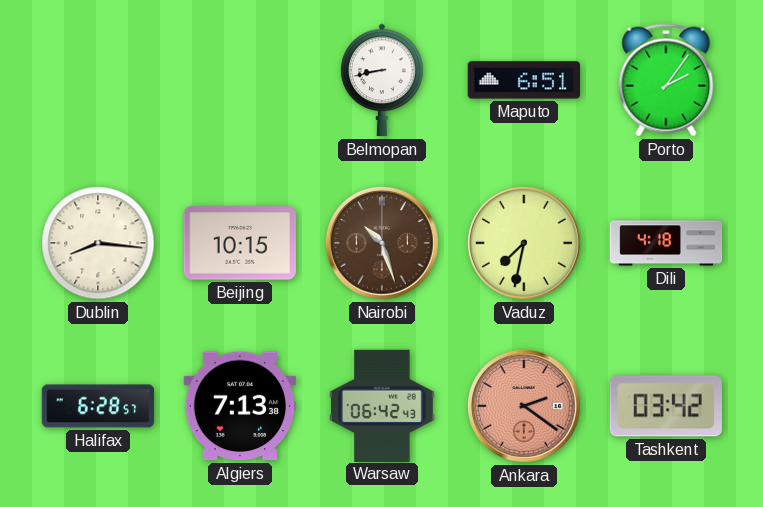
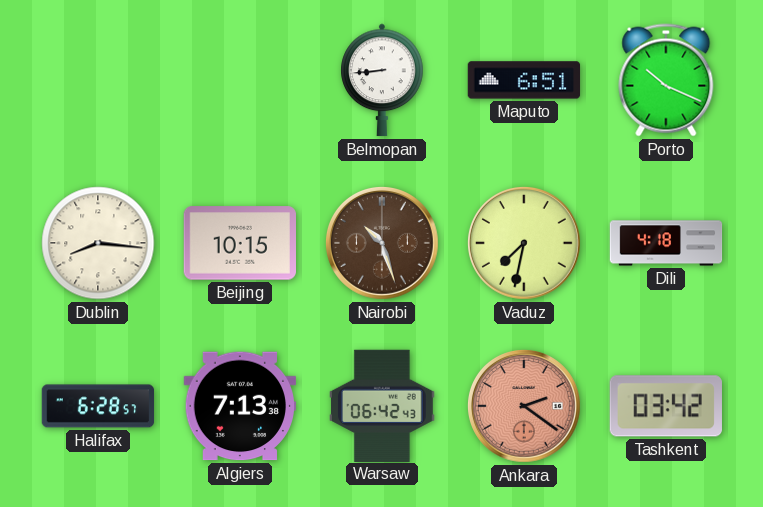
Belmopan: 8:43 -> 8:44 (382, 80)
Porto: 2:06 -> 10:19 (666, 80)
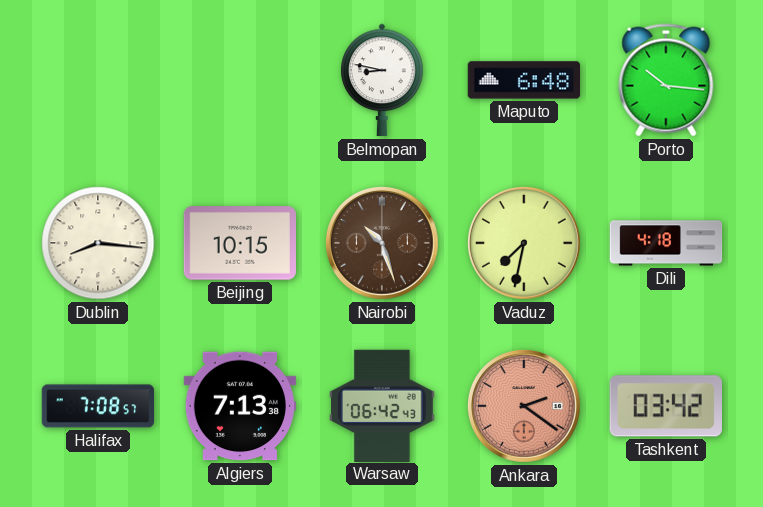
Belmopan: 8:44 -> 8:47 (382, 80)
Maputo: 6:51 -> 6:48 (524, 80)
Porto: 10:19 -> 10:16 (666, 80)
Halifax: 6:28 -> 7:08 (98, 406)
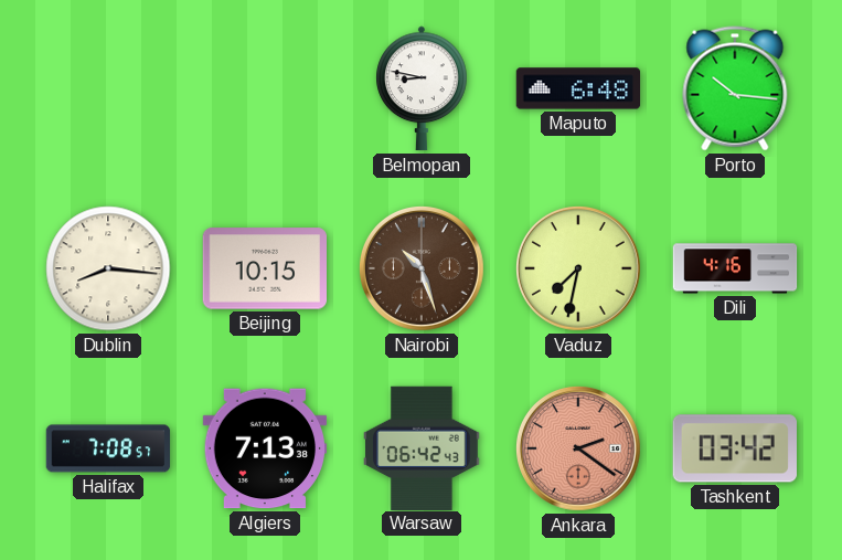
Dili: 4:18 -> 4:16 (735, 268)
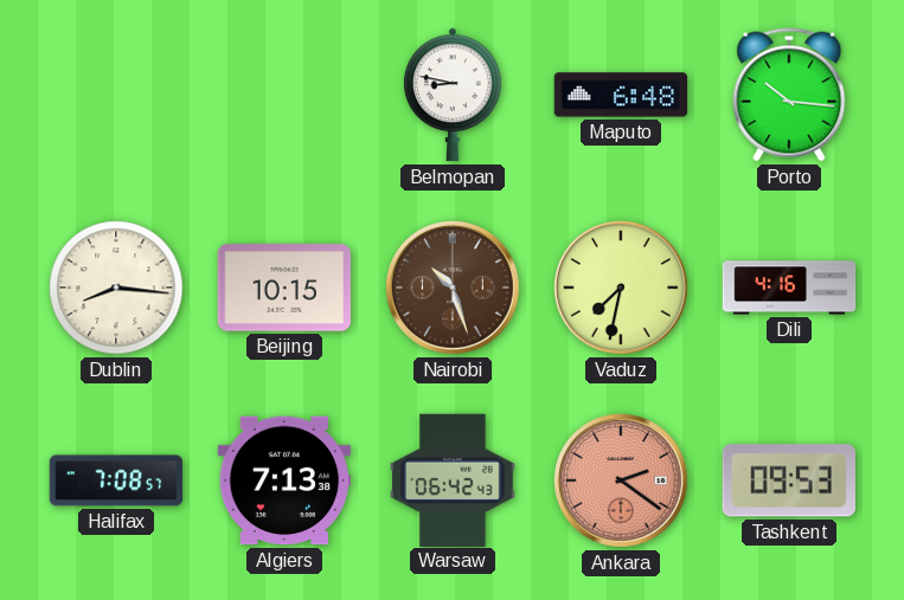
Tashkent: 03:42 -> 09:53 (789, 480)
